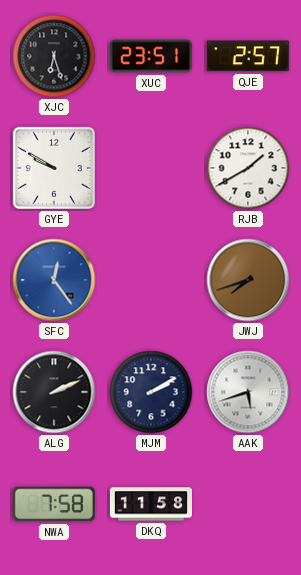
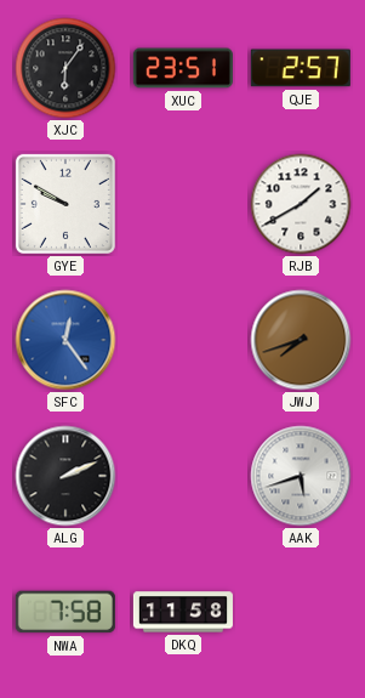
XJC: 6:27 -> 6:06 (65, 68)
MJM: 2:10 -> none (151, 392)
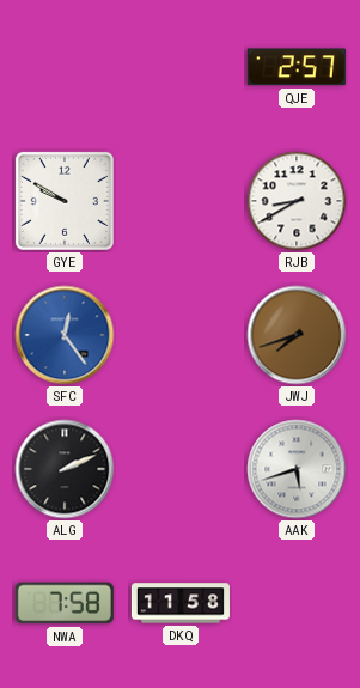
XJC: 6:06 -> none (65, 68)
XUC: 23:51 -> none (183, 68)
RJB: 1:40 -> 8:40 (297, 201)
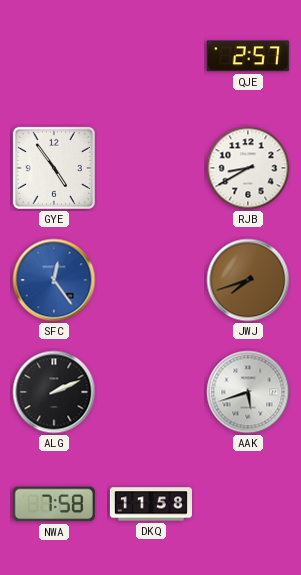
GYE: 9:50 -> 4:54 (54, 168)
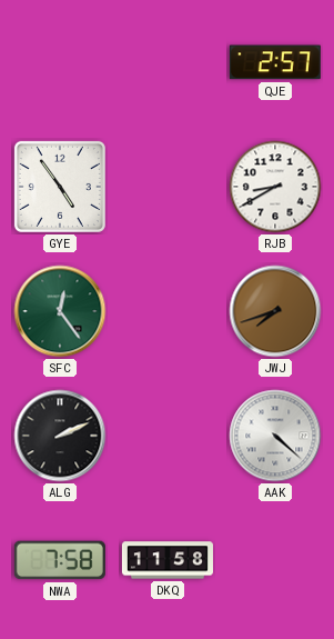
SFC dial: blue -> green (60, 311)
AAK: 5:42 -> 4:22 (275, 436)
